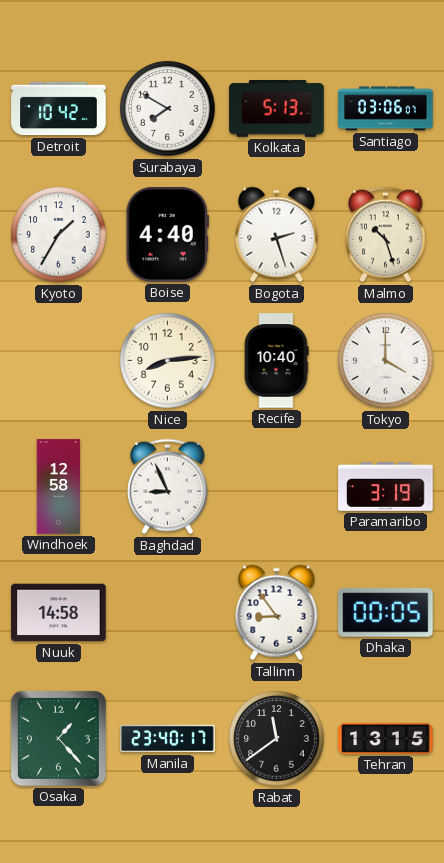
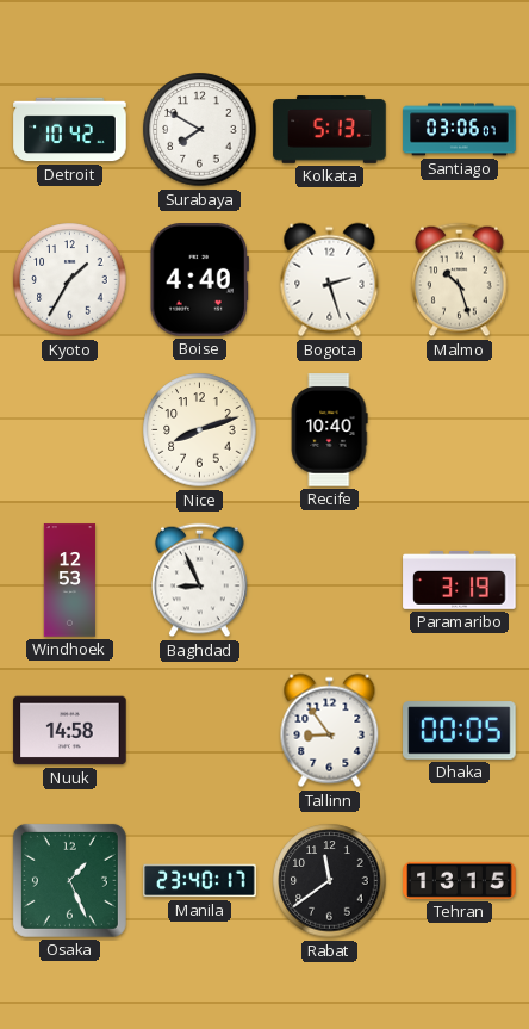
Nice: 8:14 -> 8:12 (200, 430)
Tokyo: 4:00 -> none (386, 361)
Windhoek: 12:58 -> 12:53 (70, 581)
Osaka: 1:23 -> 1:26 (69, 880)
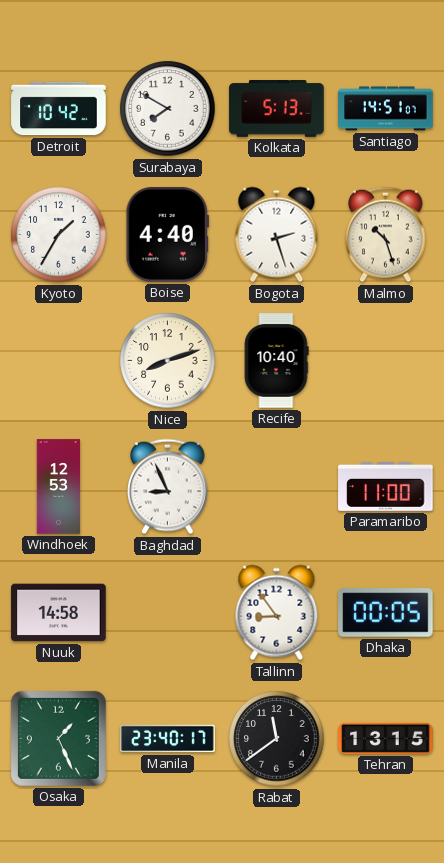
Santiago: 03:06 -> 14:51 (386, 109)
Paramaribo: 3:19 -> 11:00 (386, 486)
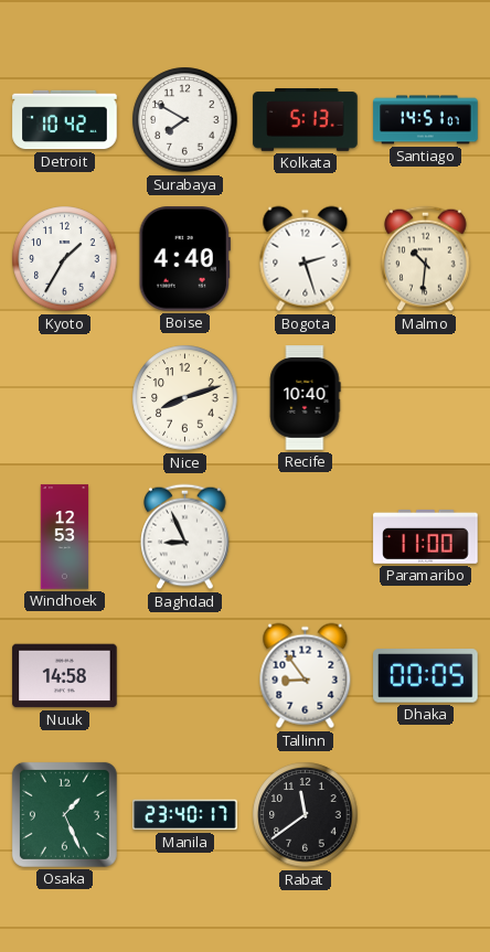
Malmo: 10:27 -> 10:31 (426, 259)
Tehran: 13:15 -> none (386, 738)
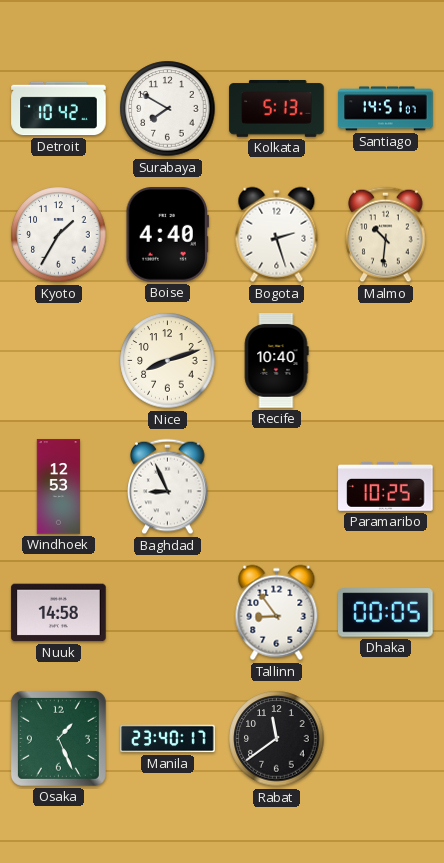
Paramaribo: 11:00 -> 10:25 (386, 486)
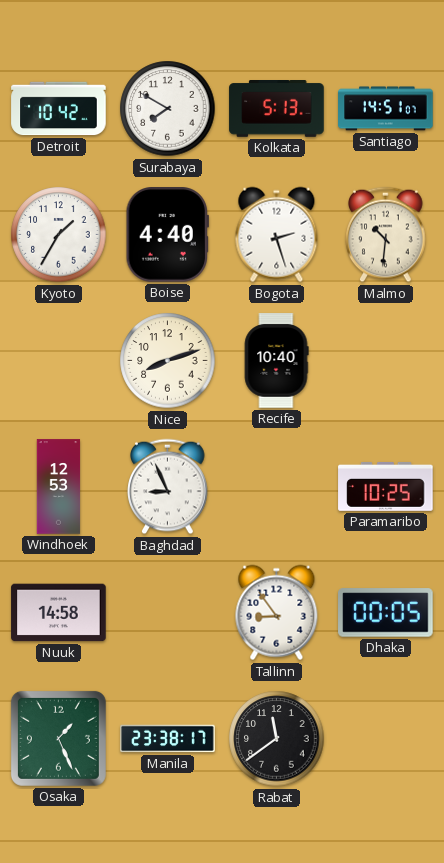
Manila: 23:40 -> 23:38 (168, 739)
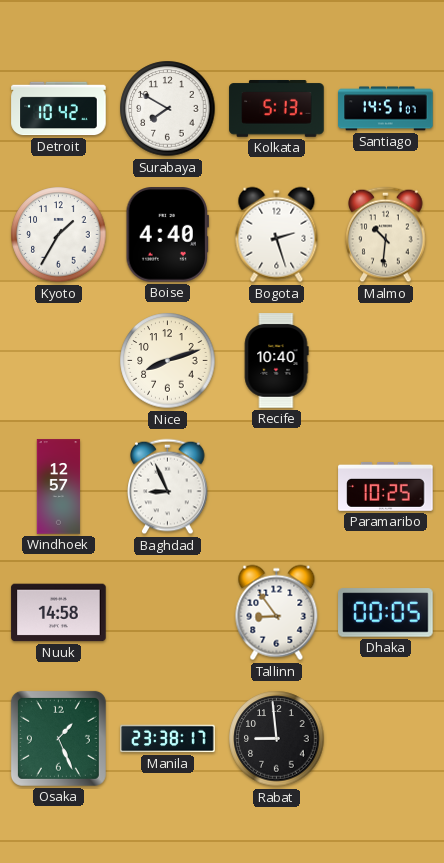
Windhoek: 12:53 -> 12:57 (59, 487)
Rabat: 11:39 -> 8:59 (277, 739)
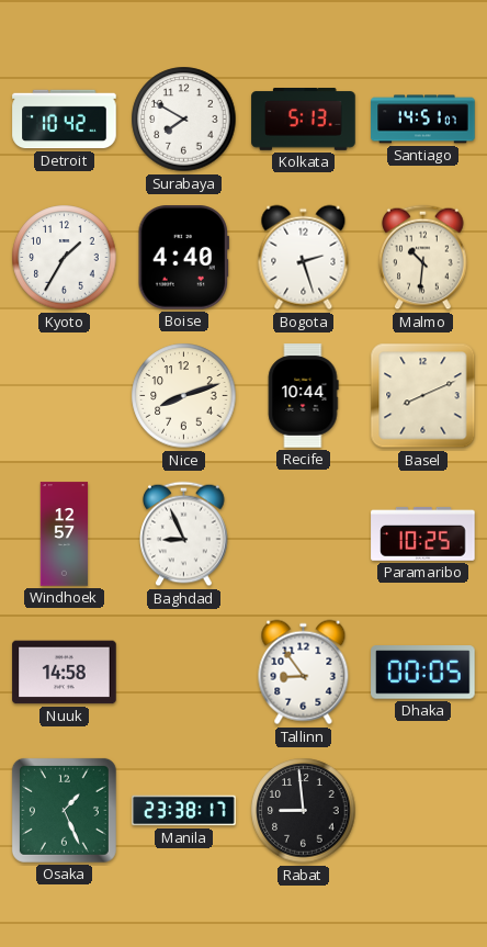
Recife: 10:40 -> 10:44 (303, 396)
Basel: none -> 8:11 (423, 396)
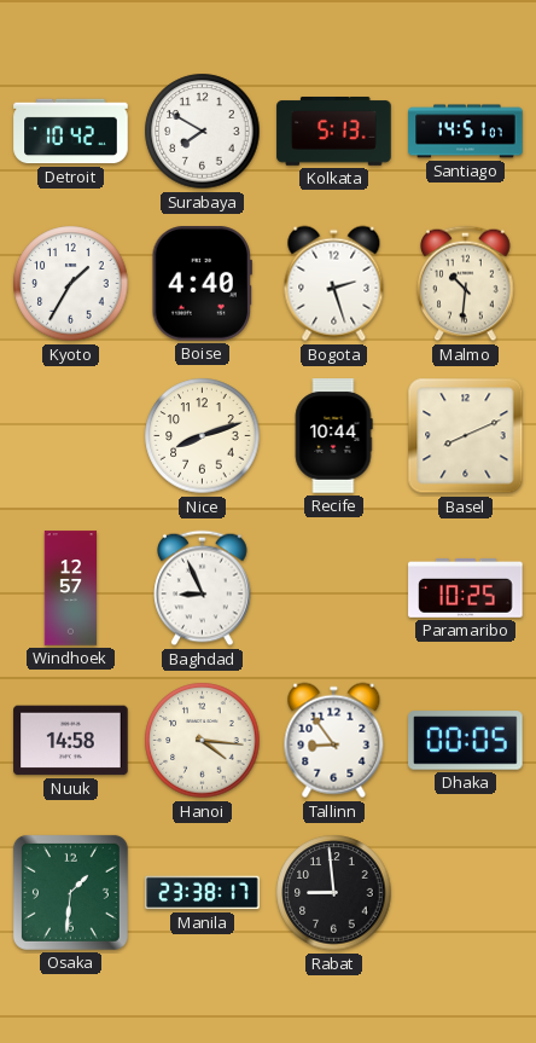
Hanoi: none -> 4:16 (203, 741)
Osaka: 1:26 -> 1:31 (70, 892)
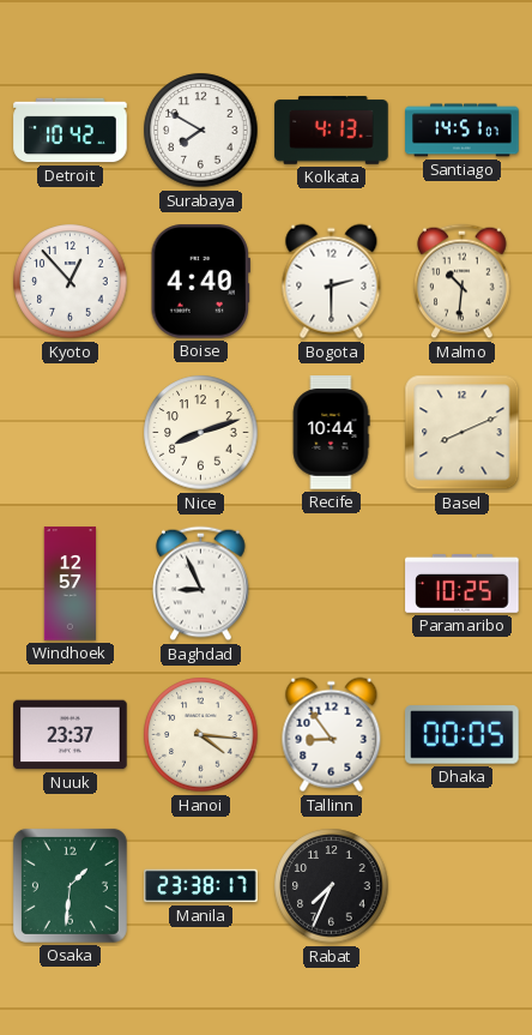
Kolkata: 5:13 -> 4:13 (332, 131)
Kyoto: 1:35 -> 12:53 (71, 282)
Bogota: 2:27 -> 2:30 (332, 282)
Nuuk: 14:58 -> 23:37 (71, 735)
Rabat: 8:59 -> 7:34 (332, 886)
